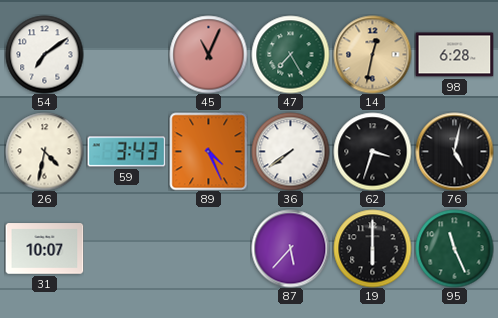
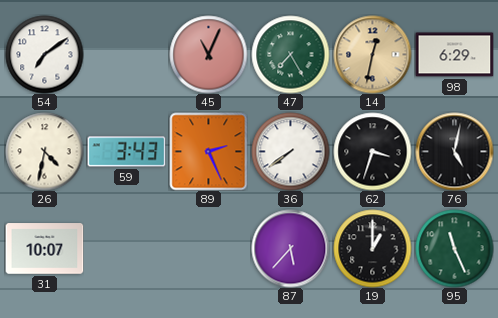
98: 6:28 -> 6:29 (454, 55)
89: 4:26 -> 2:26 (208, 151)
19: 6:00 -> 1:00 (372, 248)
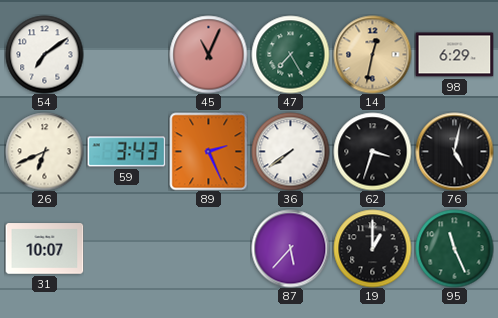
26: 4:32 -> 6:41 (44, 151)
